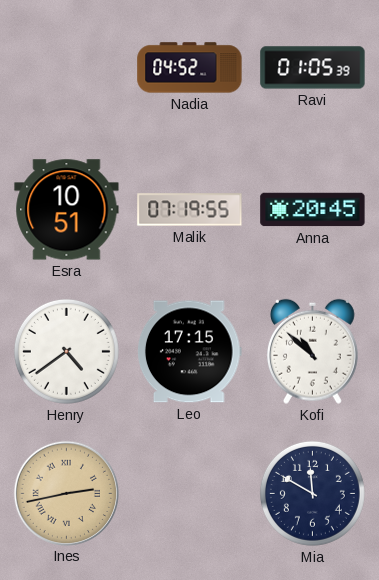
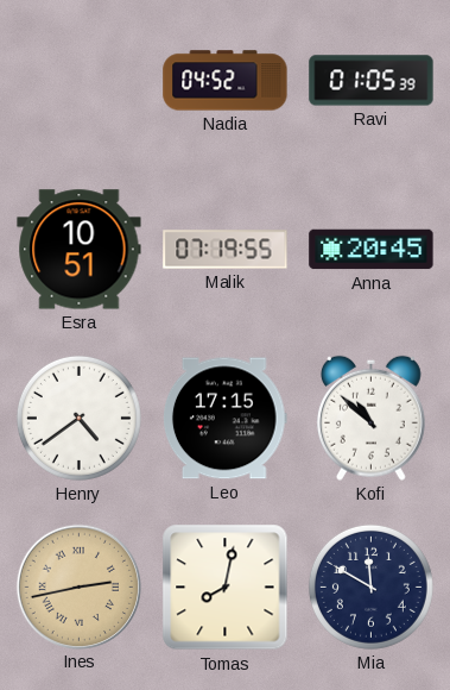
Tomas: none -> 8:02 (226, 588)
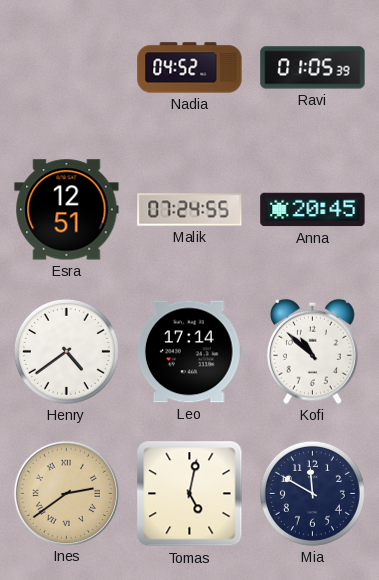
Esra: 10:51 -> 12:51 (67, 210)
Malik: 07:19 -> 07:24 (190, 210)
Leo: 17:15 -> 17:14 (189, 352)
Ines: 2:43 -> 2:39 (66, 493)
Tomas: 8:02 -> 5:02 (190, 494)
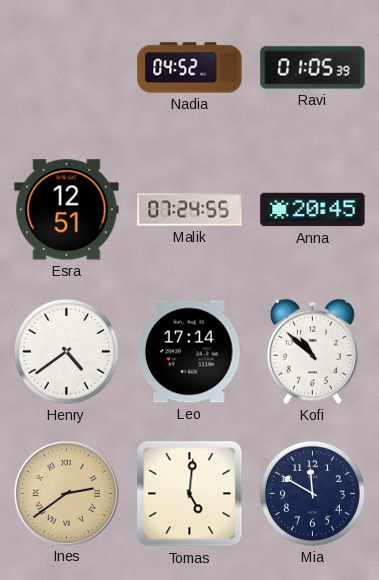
Tomas: 5:02 -> 5:01 (190, 494)
